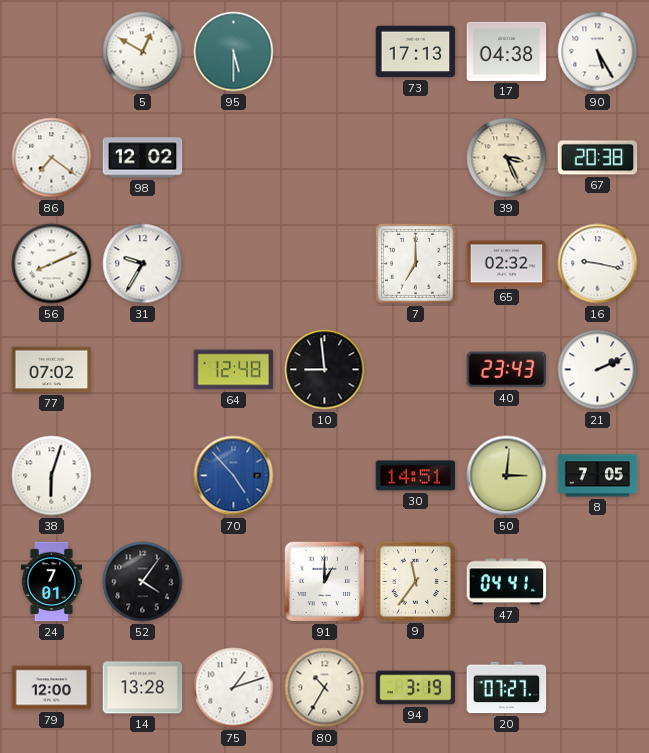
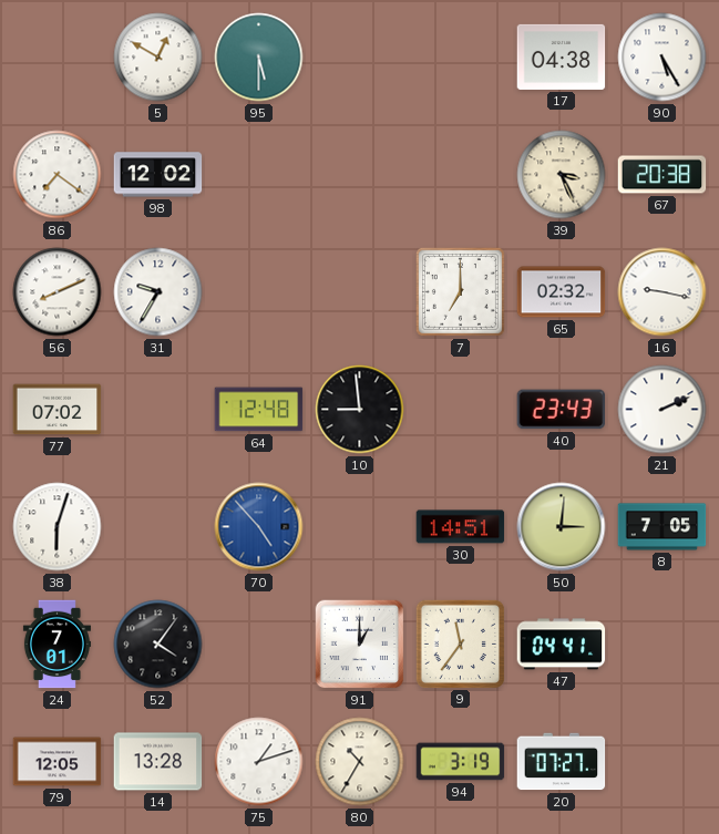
73: 17:13 -> none (416, 52)
79: 12:00 -> 12:05 (58, 762)
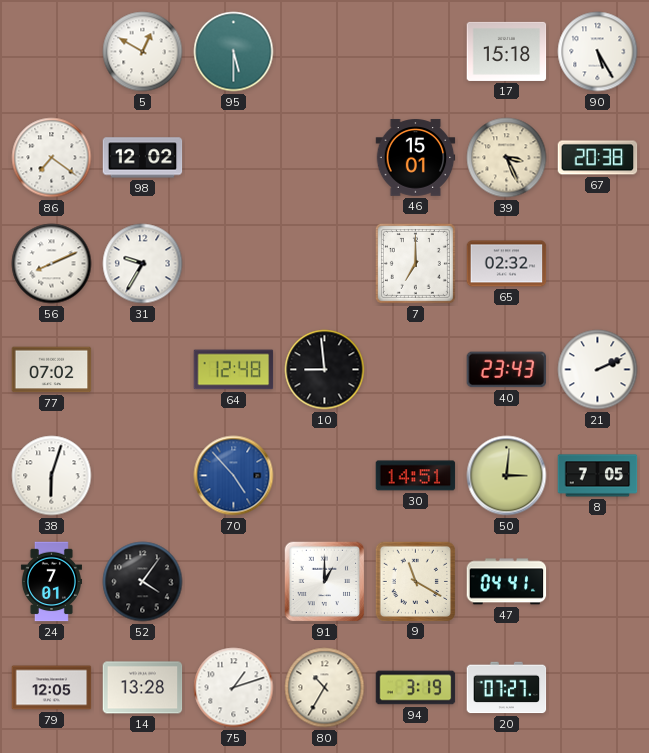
17: 04:38 -> 15:18 (507, 51)
46: none -> 15:01 (416, 158)
16: 9:17 -> none (662, 292)
9: 11:36 -> 11:20 (415, 581)
